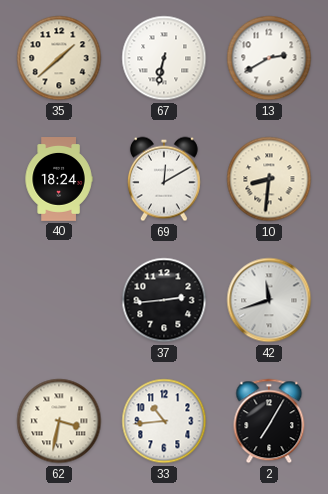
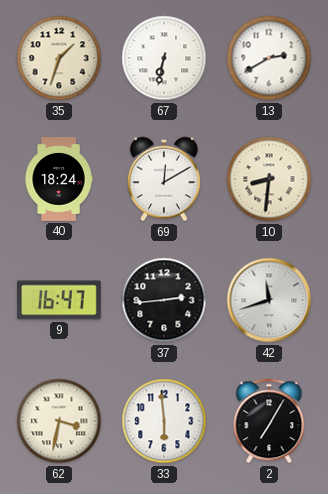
35: 1:38 -> 1:33 (59, 58)
9: none -> 16:47 (59, 300)
33: 10:44 -> 5:59 (164, 421)
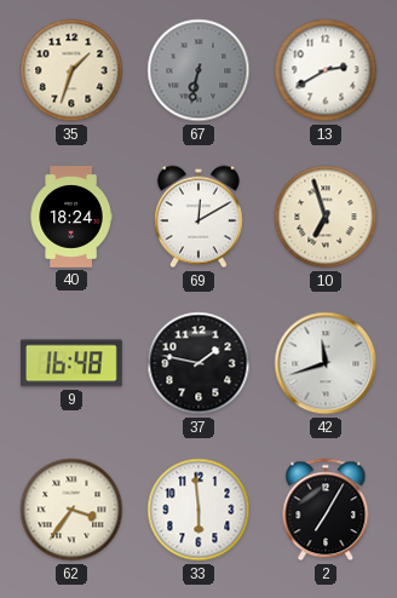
67 dial: white -> grey (198, 70)
10: 8:31 -> 6:57 (326, 217)
9: 16:47 -> 16:48 (71, 363)
37: 2:44 -> 1:47 (198, 363)
62: 3:32 -> 3:36 (71, 510)
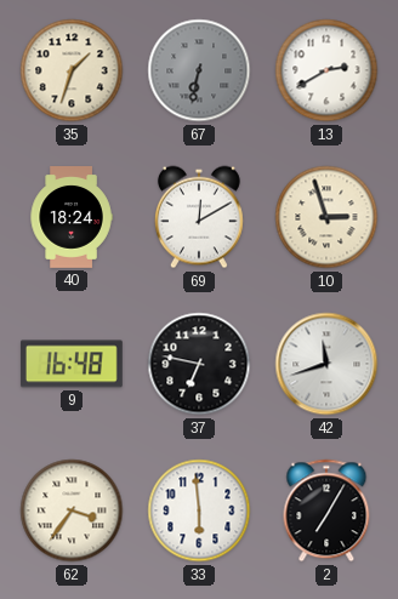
10: 6:57 -> 2:57 (326, 217)
37: 1:47 -> 6:47 (199, 364)
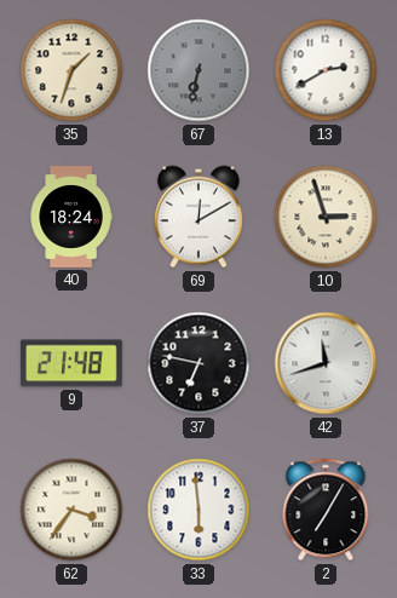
9: 16:48 -> 21:48 (71, 363)
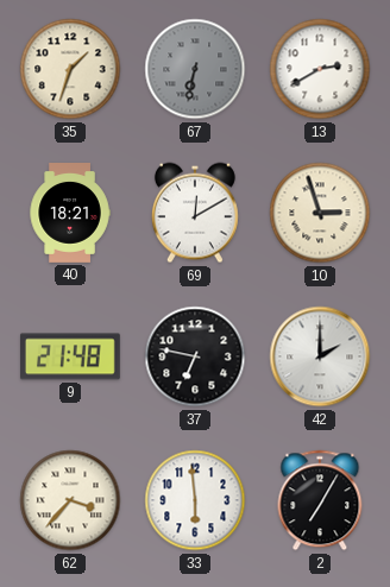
40: 18:24 -> 18:21 (70, 214)
42: 11:42 -> 2:00 (320, 356)
62: 3:36 -> 3:37 (70, 500)
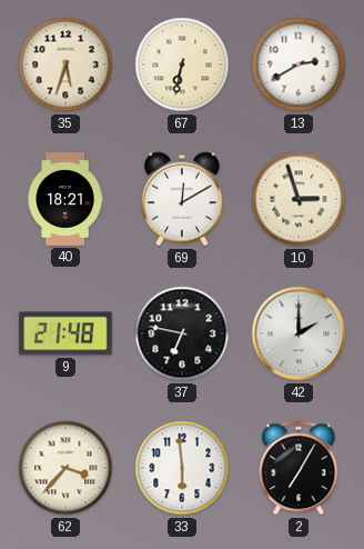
35: 1:33 -> 5:33 (65, 64)
67 dial: grey -> cream (182, 64)
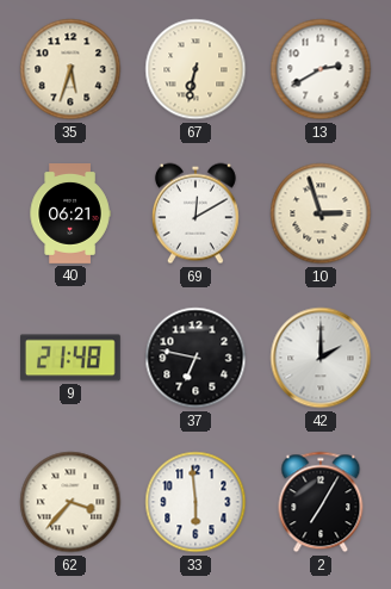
40: 18:21 -> 06:21 (70, 215)
